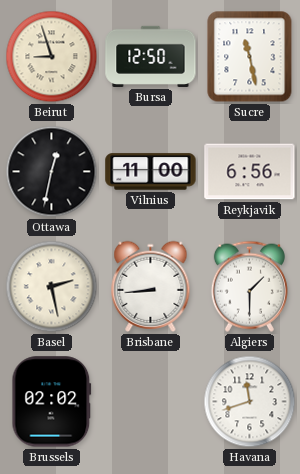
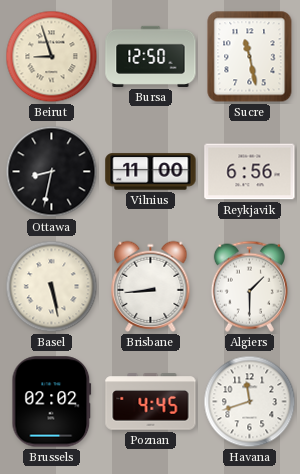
Ottawa: 12:32 -> 8:32 (52, 172)
Basel: 2:28 -> 5:28 (52, 287)
Poznan: none -> 4:45 (151, 402)
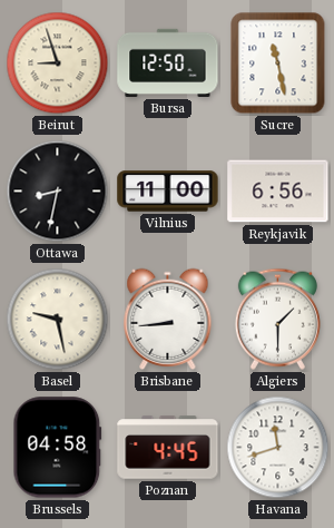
Basel: 5:28 -> 9:28 (58, 320)
Brussels: 02:02 -> 04:58 (58, 448)
